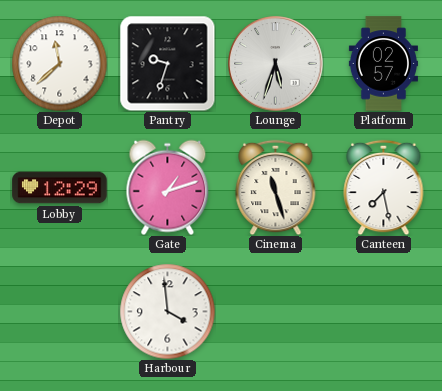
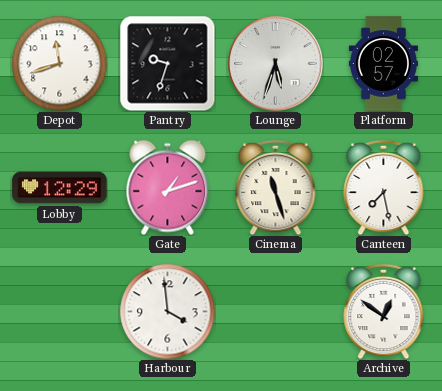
Depot: 11:38 -> 11:42 (59, 63)
Archive: none -> 12:51 (384, 311)
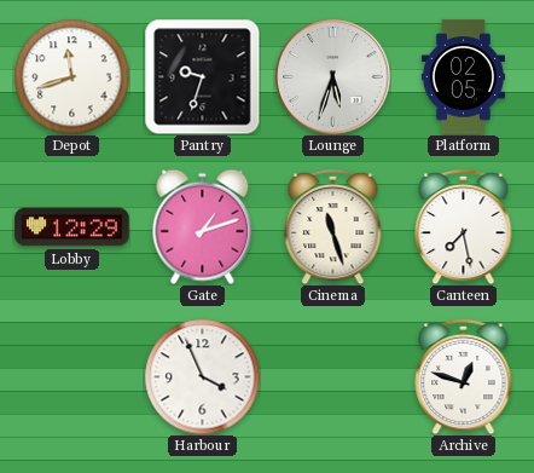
Platform: 02:57 -> 02:05 (463, 77)
Harbour: 3:59 -> 3:56 (202, 376)
Archive: 12:51 -> 12:48 (464, 376)
